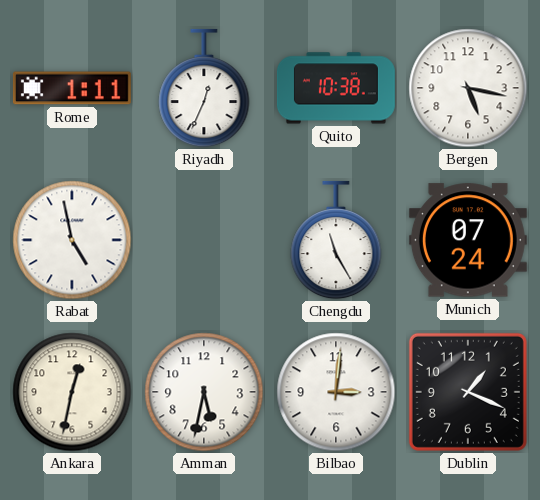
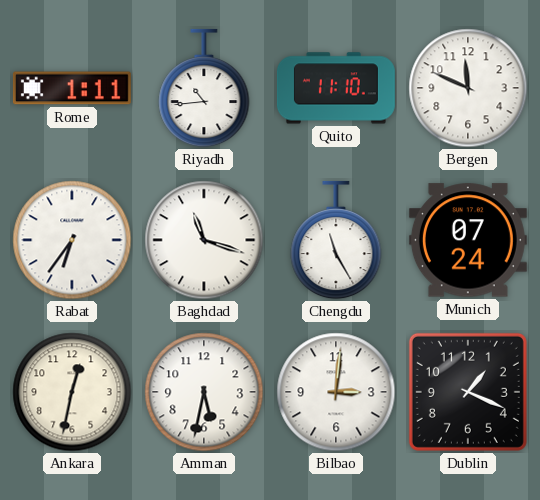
Riyadh: 12:34 -> 10:44 (204, 88)
Quito: 10:38 -> 11:10 (336, 88)
Bergen: 5:17 -> 11:49 (468, 88)
Rabat: 4:58 -> 6:36 (72, 240)
Baghdad: none -> 11:18 (204, 240)
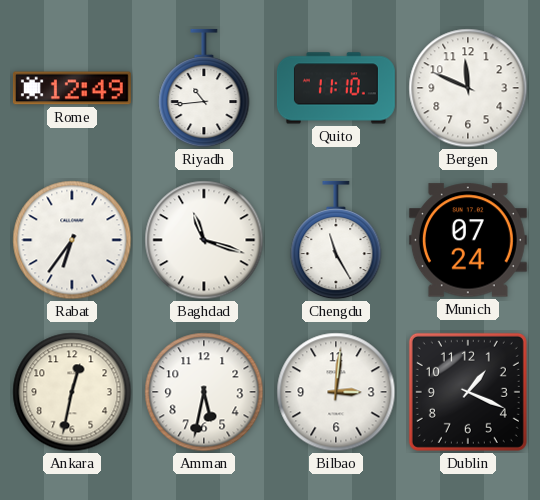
Rome: 1:11 -> 12:49 (72, 88)
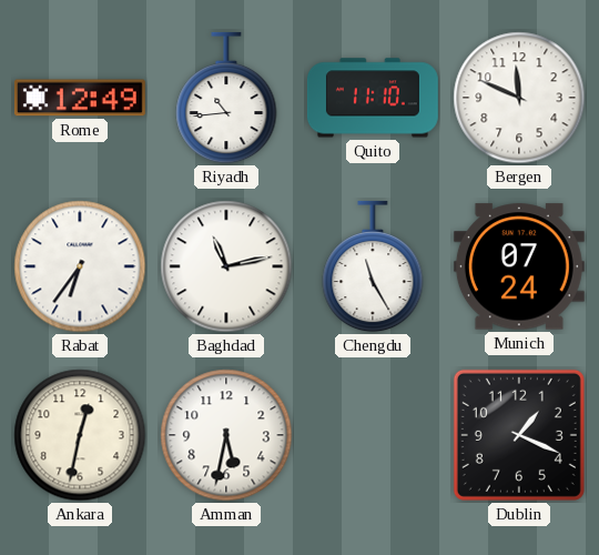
Baghdad: 11:18 -> 11:13 (226, 266)
Bilbao: 3:01 -> none (336, 392)
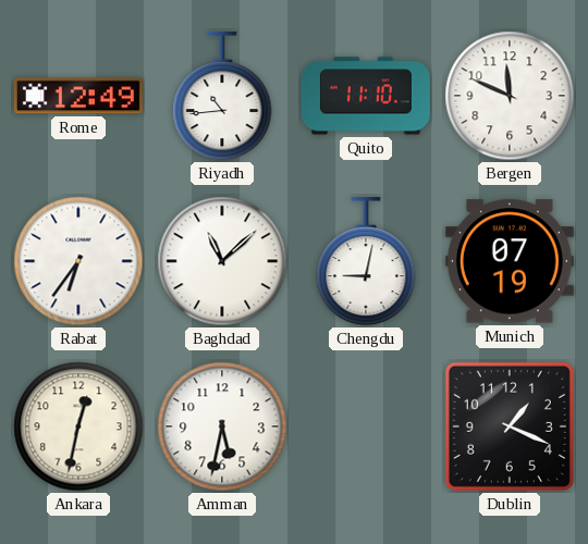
Baghdad: 11:13 -> 11:08 (222, 261)
Chengdu: 11:25 -> 9:02 (366, 261)
Munich: 07:24 -> 07:19 (510, 261)
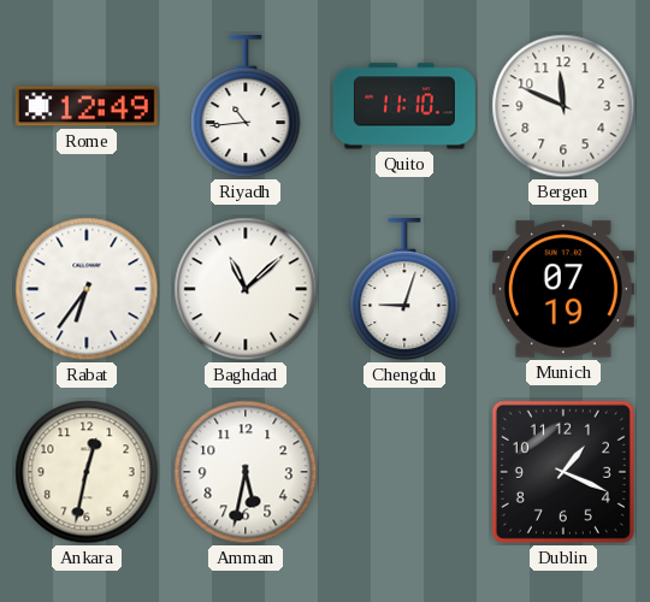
Chengdu: 9:02 -> 9:03 (404, 289)
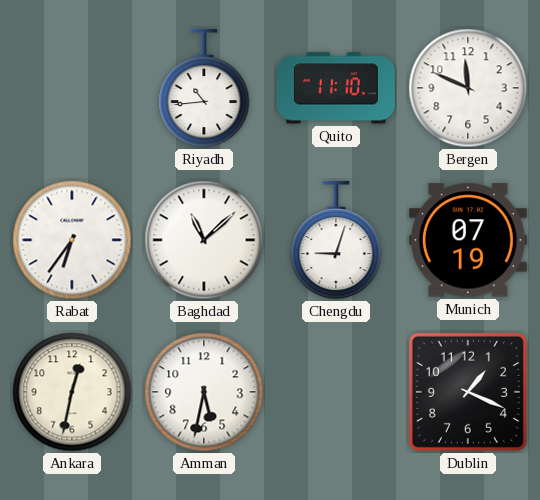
Rome: 12:49 -> none (87, 106)
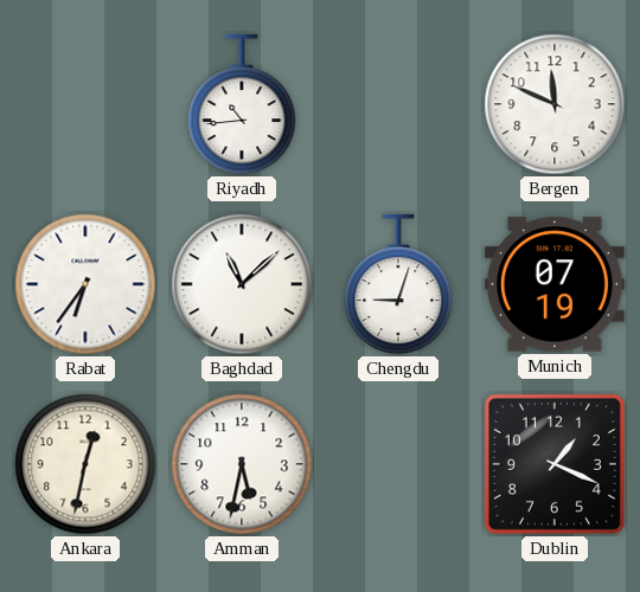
Quito: 11:10 -> none (336, 88)
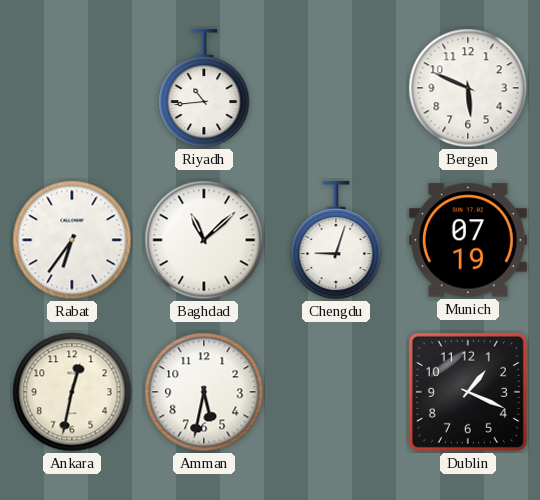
Bergen: 11:49 -> 5:49 (468, 88)
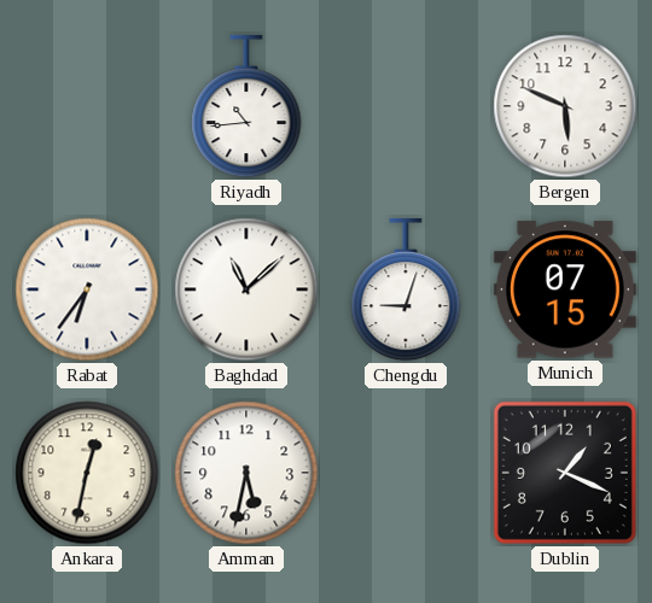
Munich: 07:19 -> 07:15 (565, 289)
